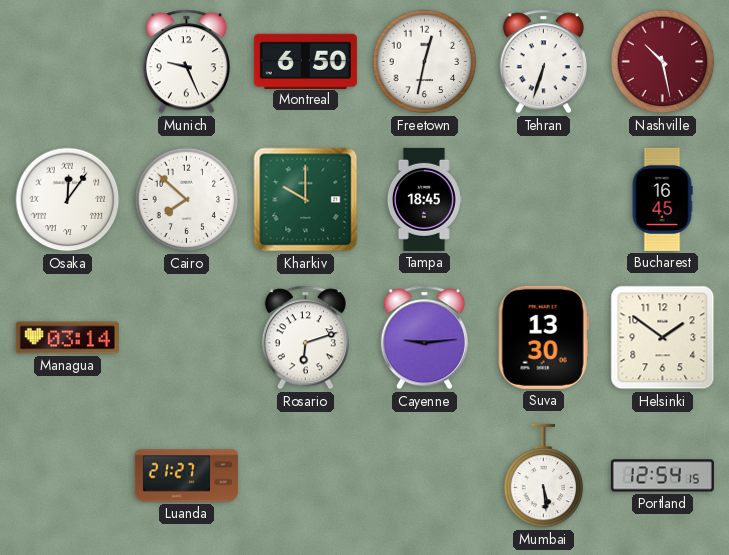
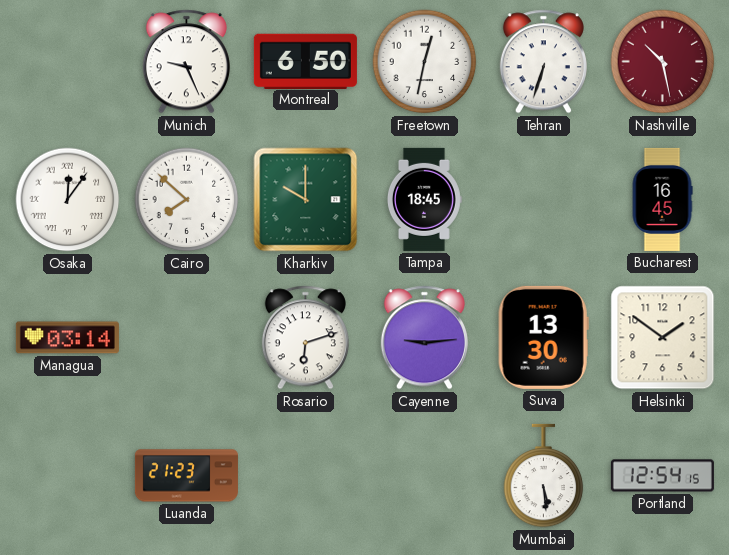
Luanda: 21:27 -> 21:23 (186, 476)
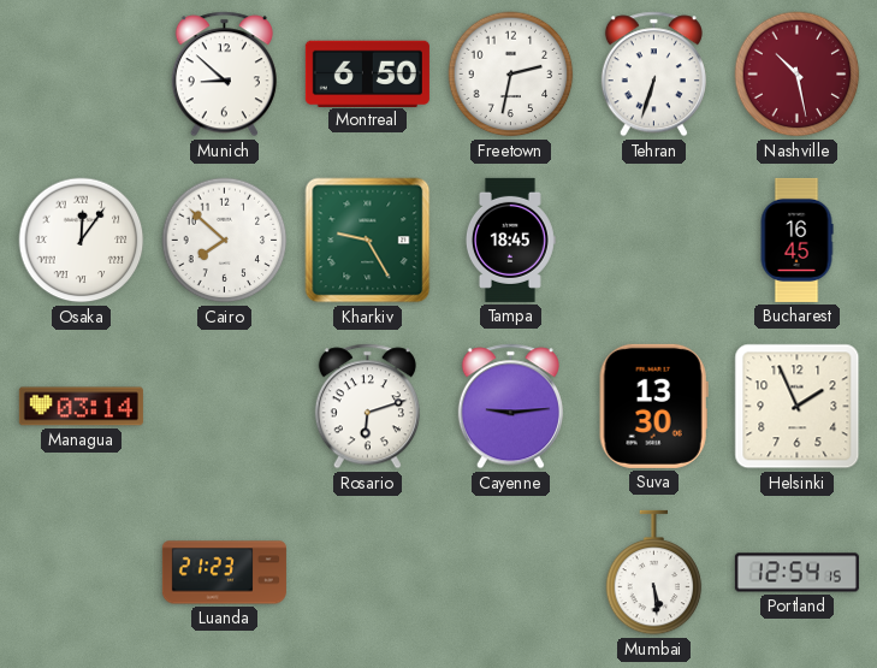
Munich: 9:26 -> 8:52 (224, 75)
Freetown: 12:32 -> 2:32 (511, 75)
Kharkiv: 10:00 -> 9:25 (368, 241)
Helsinki: 1:51 -> 1:56 (798, 407)
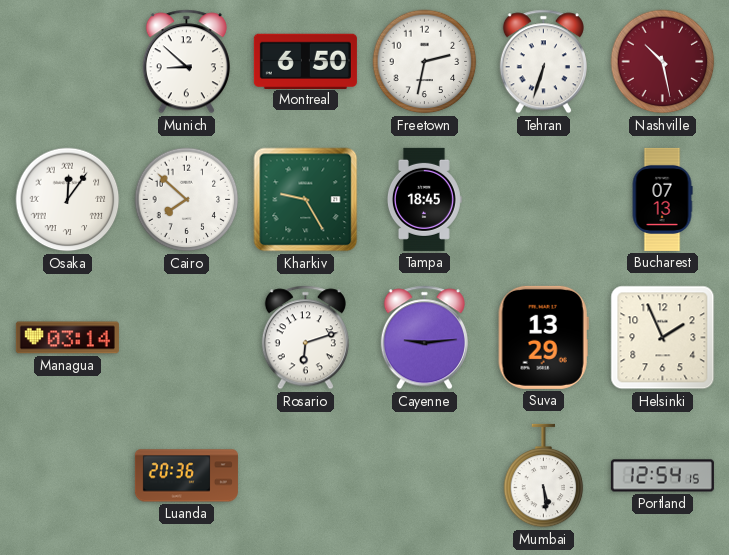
Bucharest: 16:45 -> 07:13 (662, 199)
Suva: 13:30 -> 13:29 (543, 337)
Luanda: 21:23 -> 20:36 (186, 476)
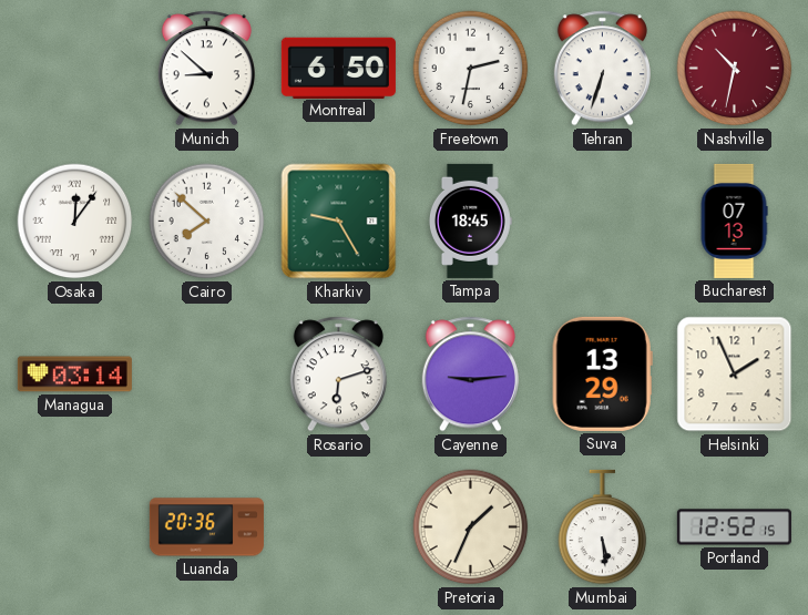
Nashville: 10:28 -> 10:32 (735, 69)
Pretoria: none -> 1:34 (471, 527)
Portland: 12:54 -> 12:52 (734, 527)
